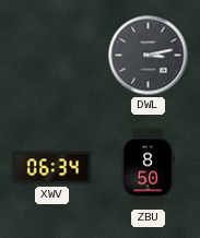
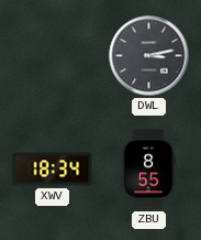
XWV: 06:34 -> 18:34 (53, 170)
ZBU: 8:50 -> 8:55 (148, 170)
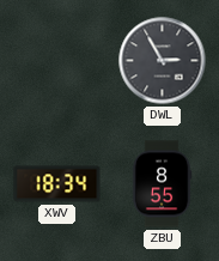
DWL: 3:13 -> 2:55 (163, 61)
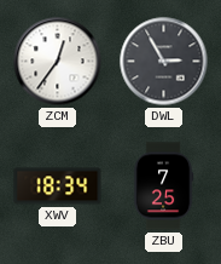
ZCM: none -> 12:36 (58, 62)
ZBU: 8:55 -> 7:25 (163, 186)
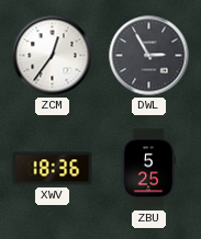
XWV: 18:34 -> 18:36 (53, 169)
ZBU: 7:25 -> 5:25 (148, 169)
